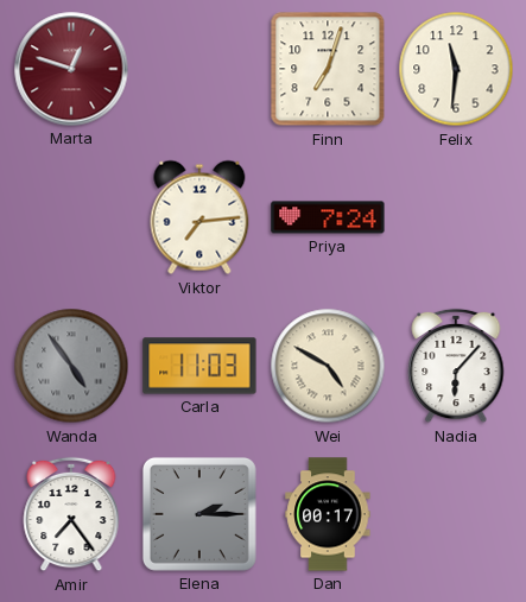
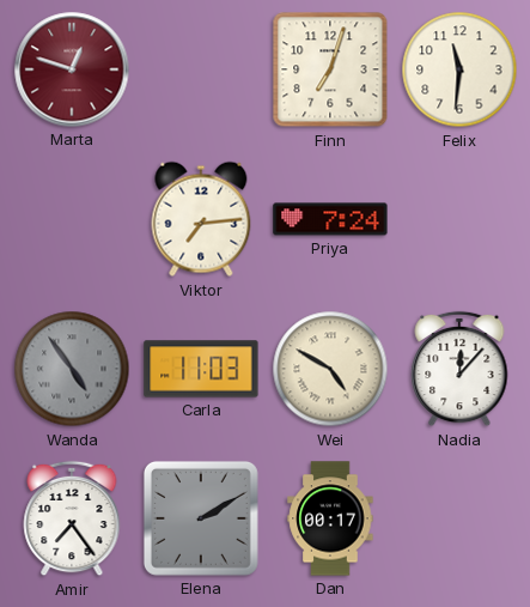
Nadia: 6:07 -> 12:07 (459, 369)
Elena: 2:15 -> 2:10 (201, 518)
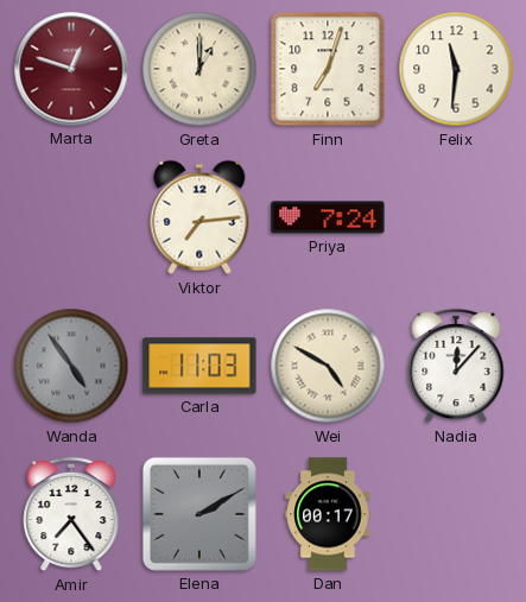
Greta: none -> 1:00 (199, 69)
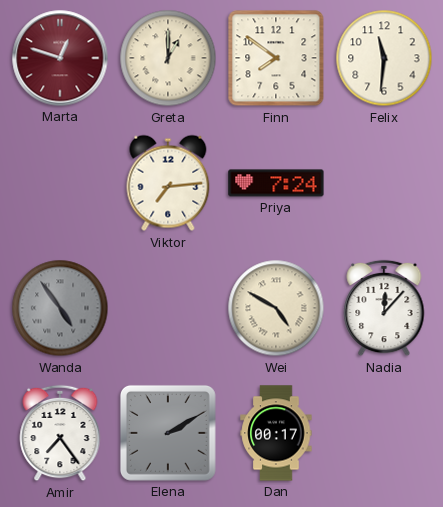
Finn: 7:03 -> 7:51 (276, 58)
Carla: 11:03 -> none (199, 366)
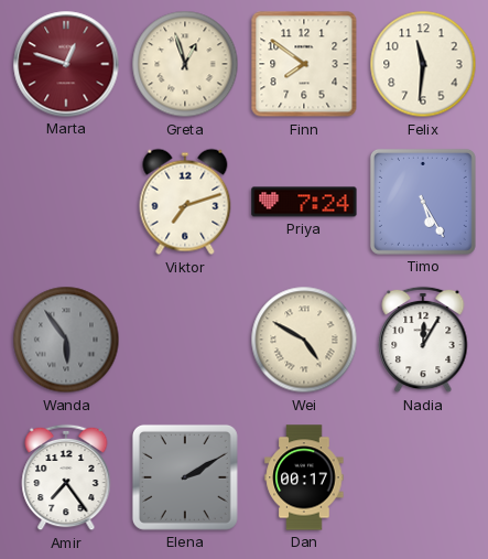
Greta: 1:00 -> 12:57 (185, 64)
Viktor: 7:14 -> 7:12 (185, 202)
Timo: none -> 5:25 (423, 202)
Wanda: 4:54 -> 5:54 (66, 340)
Nadia: 12:07 -> 12:05 (423, 340)
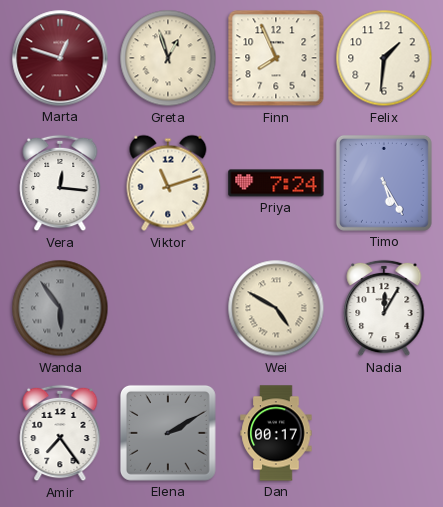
Finn: 7:51 -> 7:56 (276, 58)
Felix: 11:31 -> 1:31 (384, 58)
Vera: none -> 12:16 (60, 183)
Viktor: 7:12 -> 11:12 (168, 183)
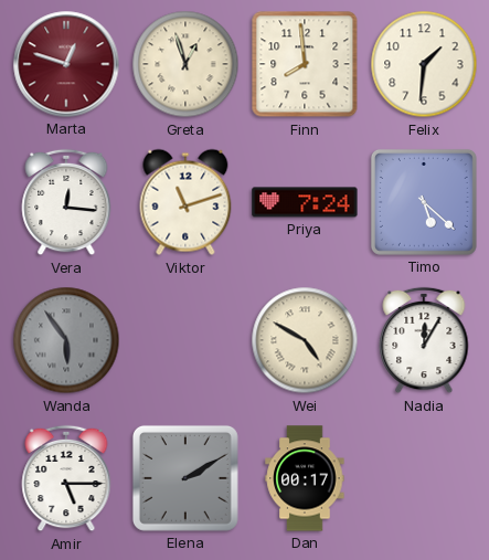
Finn: 7:56 -> 7:59 (305, 64)
Timo: 5:25 -> 5:22 (424, 202)
Amir: 7:24 -> 5:15 (66, 478)
